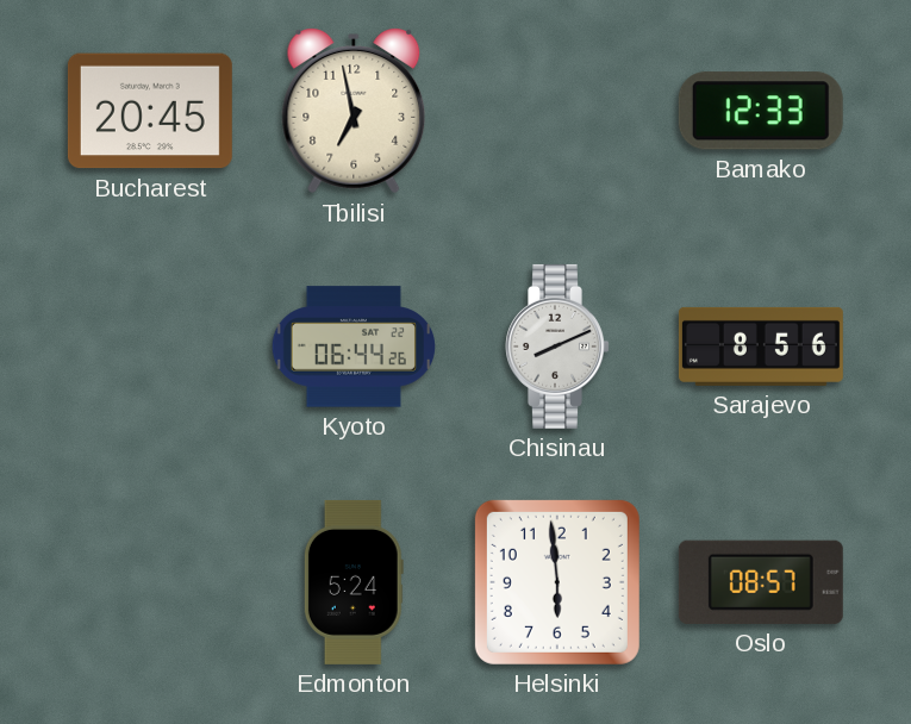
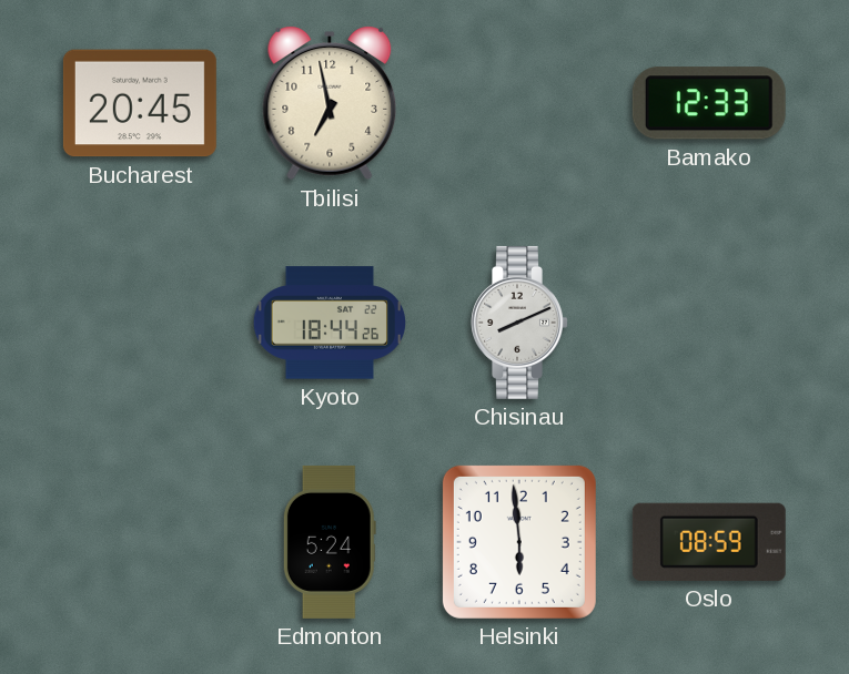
Kyoto: 06:44 -> 18:44 (329, 323)
Sarajevo: 8:56 -> none (761, 347)
Oslo: 08:57 -> 08:59 (709, 542)
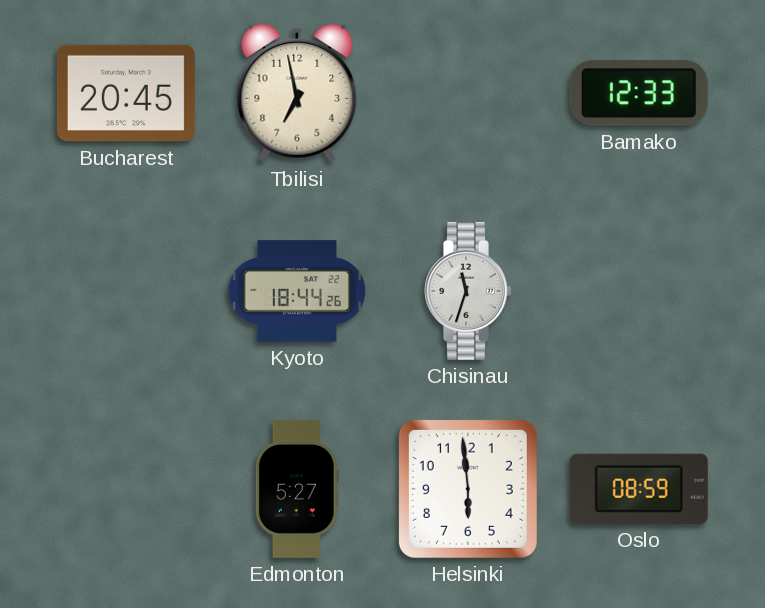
Chisinau: 8:11 -> 11:33 (468, 291)
Edmonton: 5:24 -> 5:27 (297, 489)
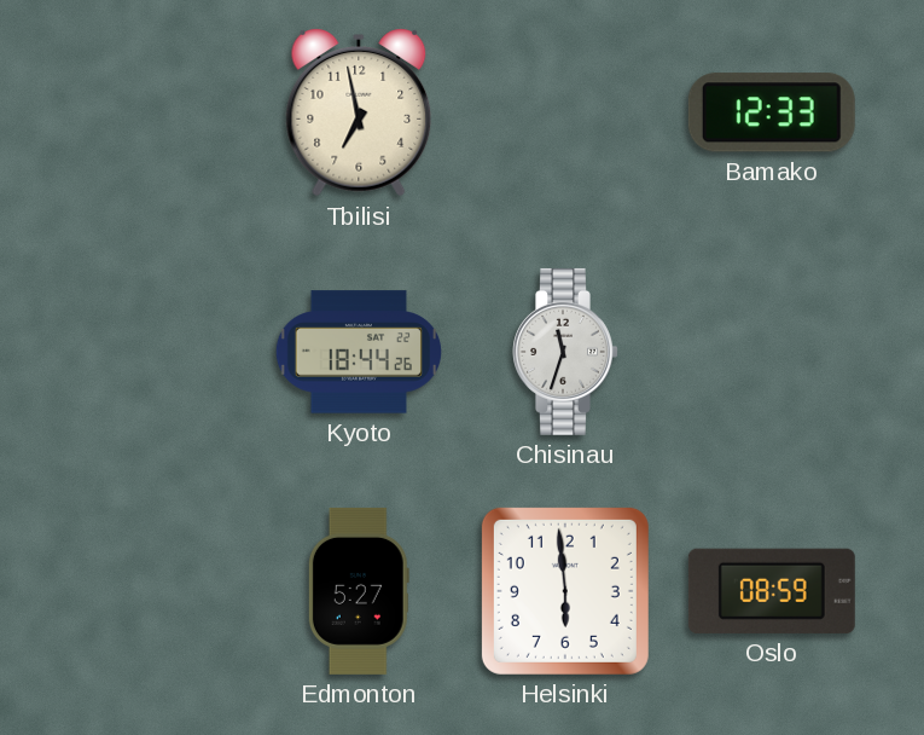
Bucharest: 20:45 -> none (126, 93)
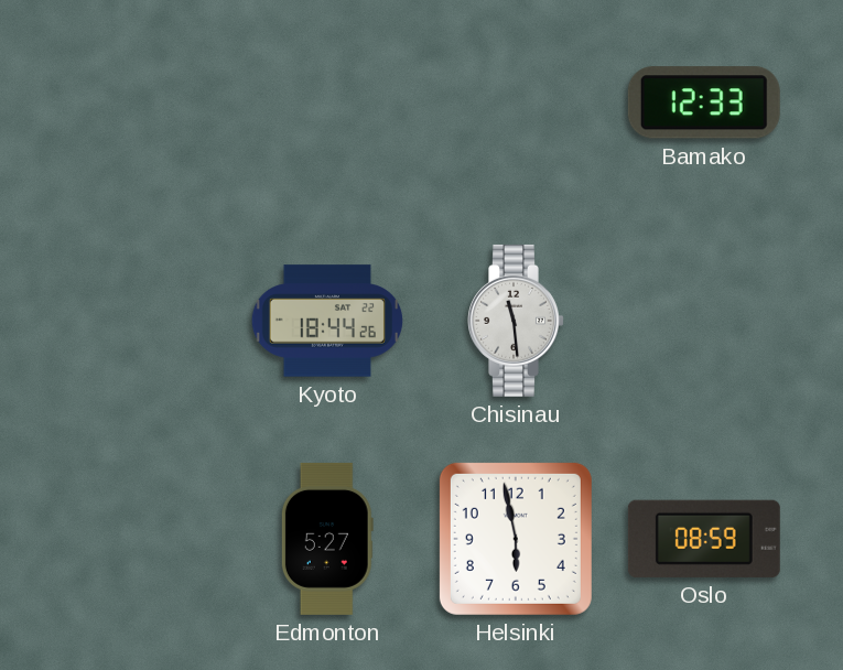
Tbilisi: 6:58 -> none (359, 112)
Chisinau: 11:33 -> 11:29 (516, 321)
Helsinki: 5:59 -> 5:58 (516, 539)
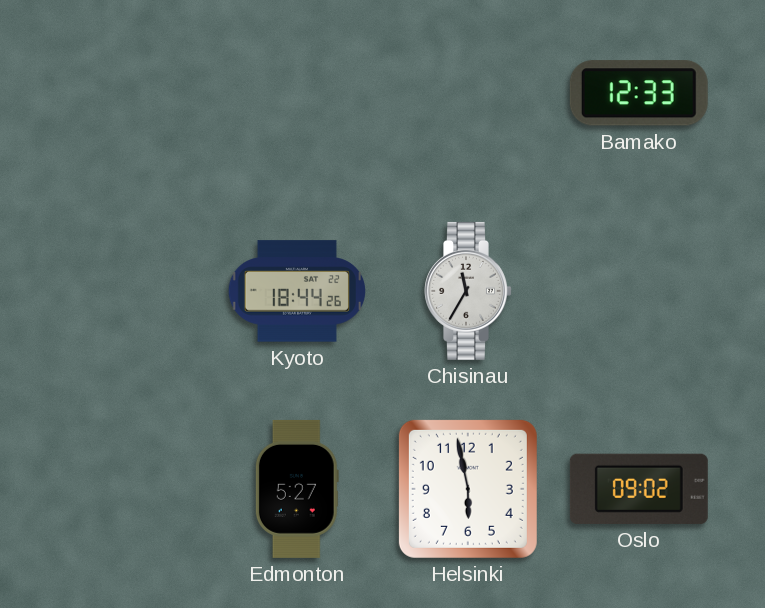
Chisinau: 11:29 -> 11:35 (468, 291)
Oslo: 08:59 -> 09:02 (639, 489)
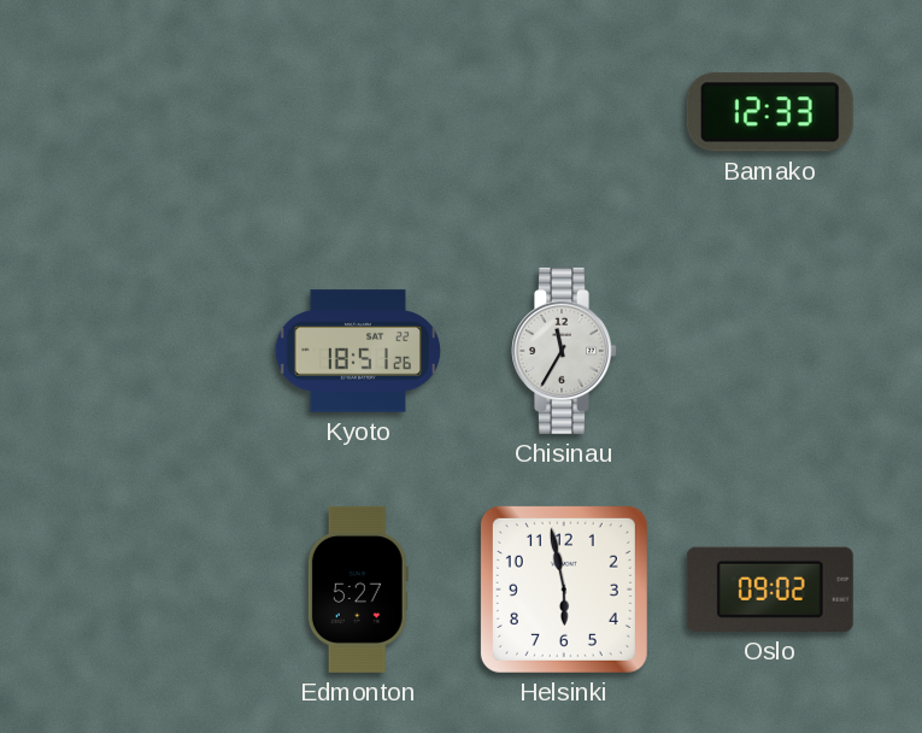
Kyoto: 18:44 -> 18:51 (357, 351)
